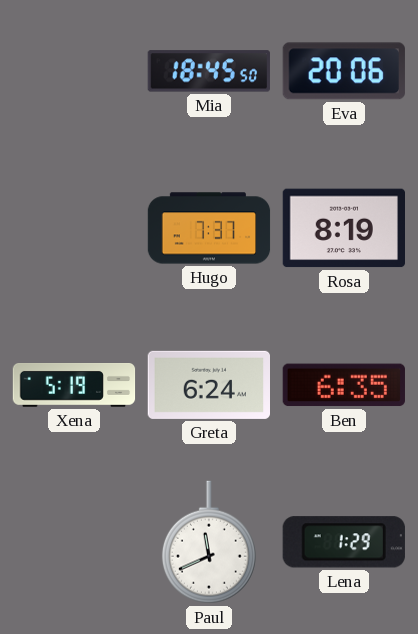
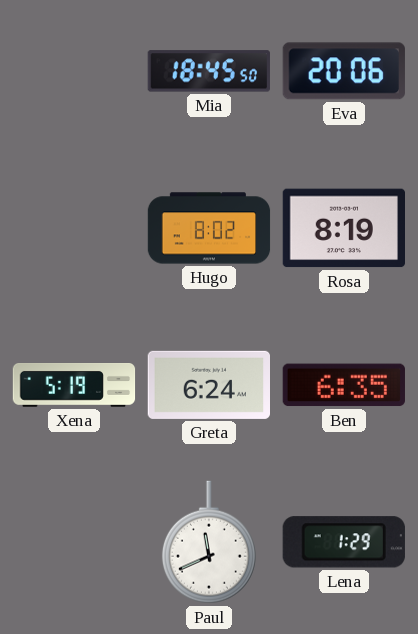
Hugo: 7:37 -> 8:02 (209, 228)
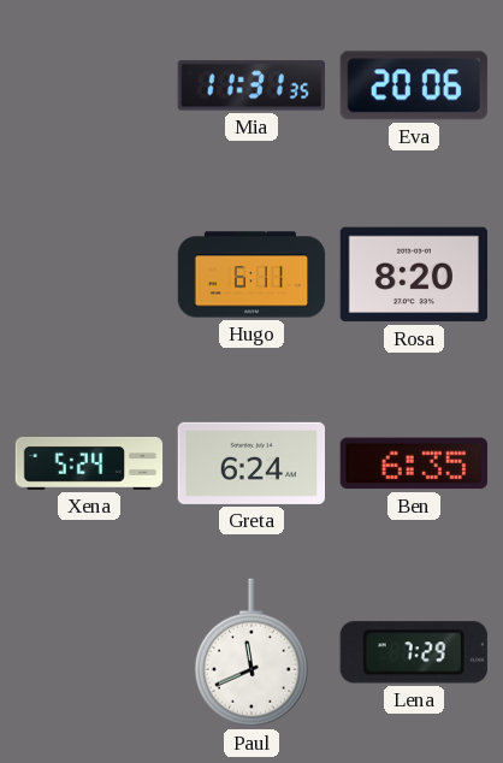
Mia: 18:45 -> 11:31 (251, 85)
Hugo: 8:02 -> 6:11 (251, 274)
Rosa: 8:19 -> 8:20 (413, 274)
Xena: 5:19 -> 5:24 (89, 465)
Lena: 1:29 -> 7:29 (414, 652)
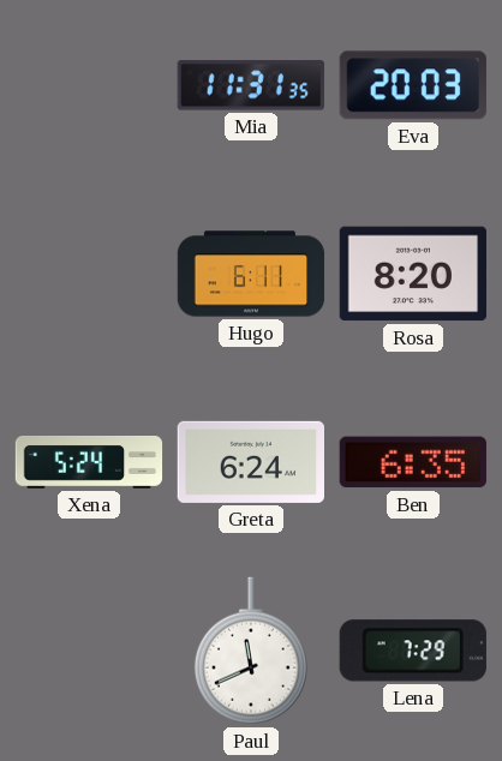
Eva: 20:06 -> 20:03 (413, 85)
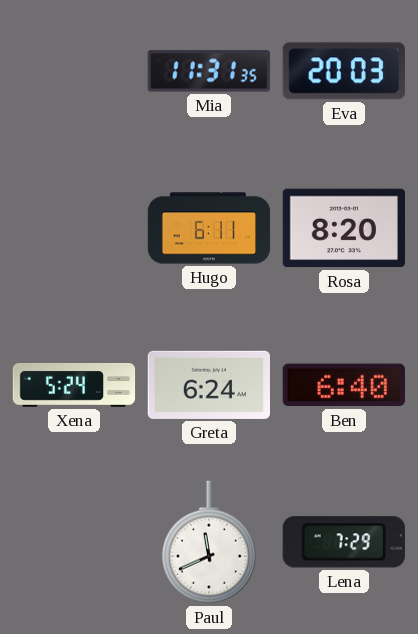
Ben: 6:35 -> 6:40 (344, 385)
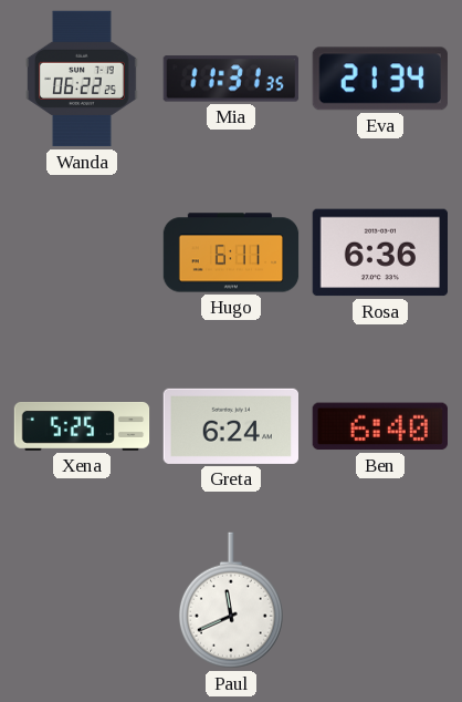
Wanda: none -> 06:22 (83, 79)
Eva: 20:03 -> 21:34 (380, 79)
Rosa: 8:20 -> 6:36 (379, 252)
Xena: 5:24 -> 5:25 (82, 427)
Lena: 7:29 -> none (344, 542)
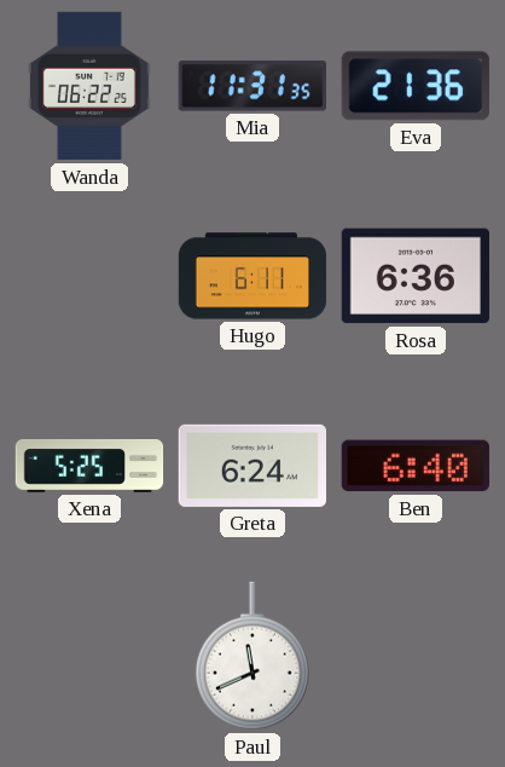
Eva: 21:34 -> 21:36 (416, 86)
